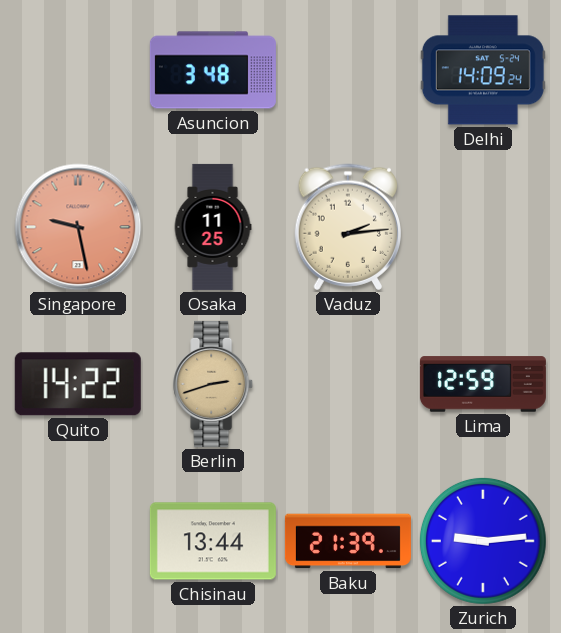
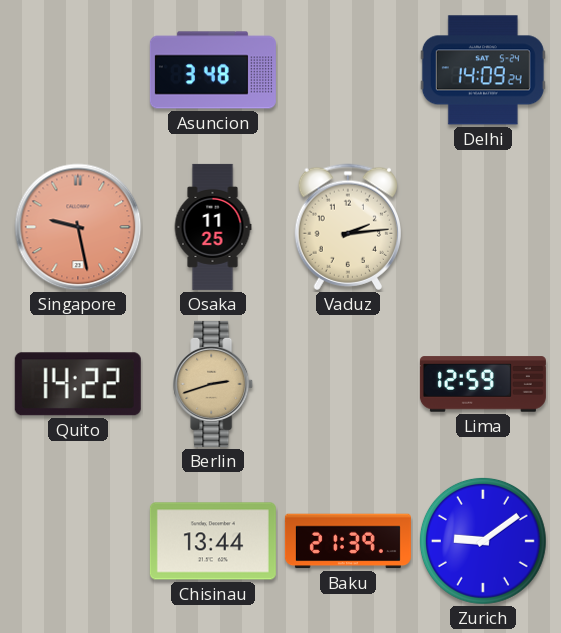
Zurich: 9:14 -> 9:09 (483, 541)
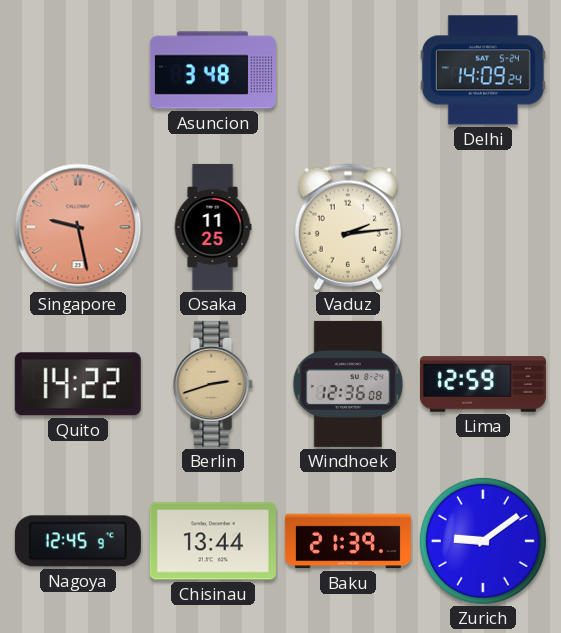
Windhoek: none -> 12:36 (348, 384)
Nagoya: none -> 12:45 (78, 541)
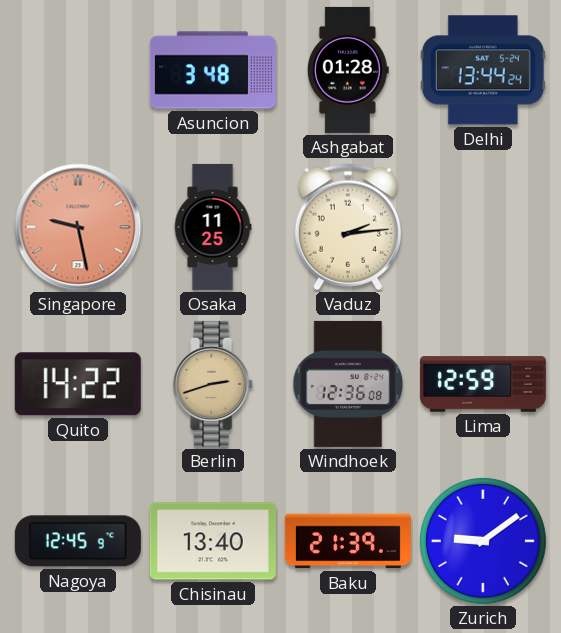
Ashgabat: none -> 01:28 (348, 70)
Delhi: 14:09 -> 13:44 (483, 70)
Chisinau: 13:44 -> 13:40 (213, 541)
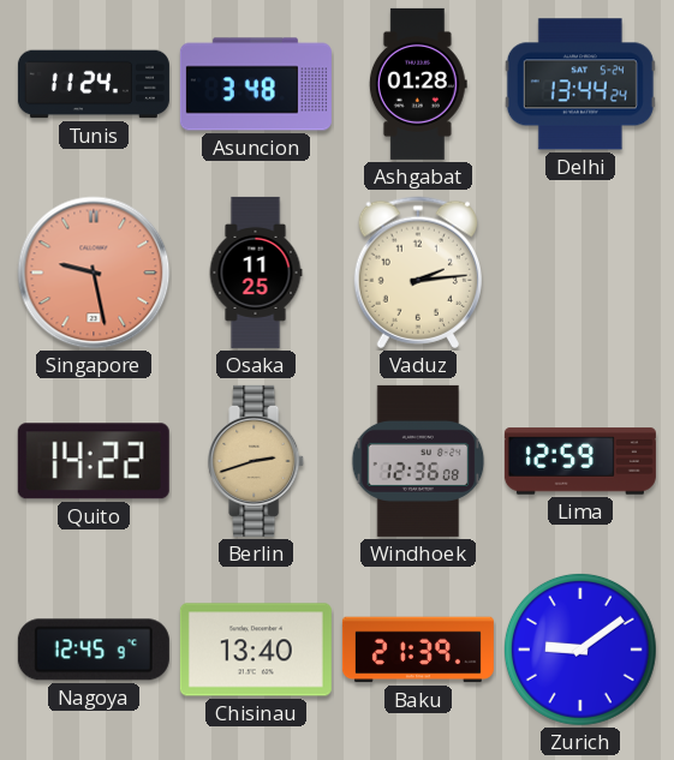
Tunis: none -> 11:24 (94, 84)
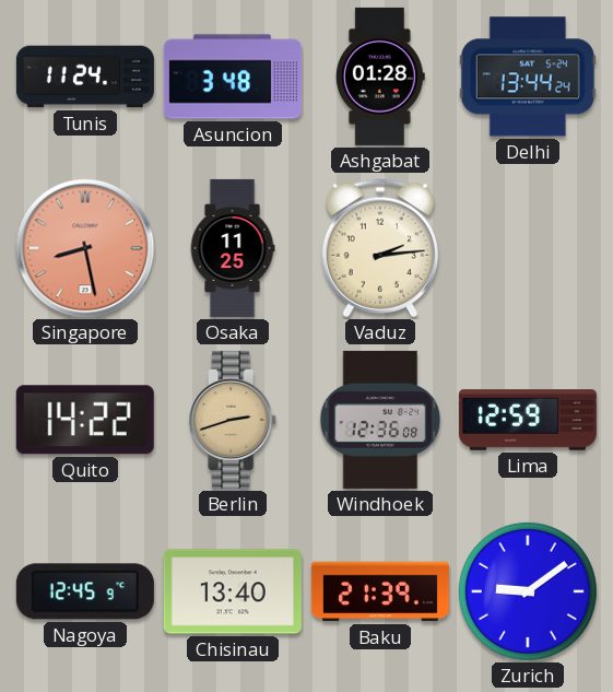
Singapore: 9:28 -> 8:28 (85, 248)
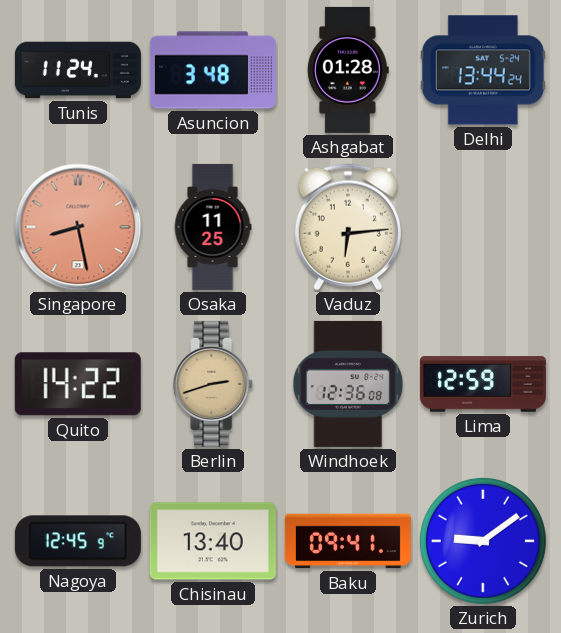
Vaduz: 2:14 -> 6:14 (347, 227)
Baku: 21:39 -> 09:41 (348, 541)
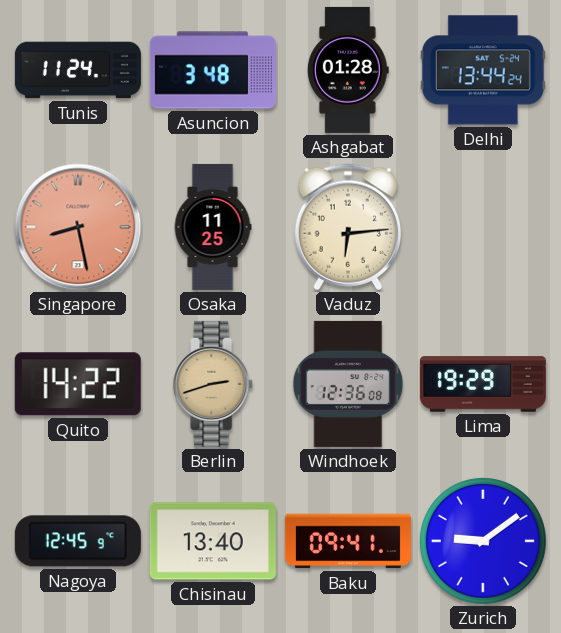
Lima: 12:59 -> 19:29 (483, 384)
